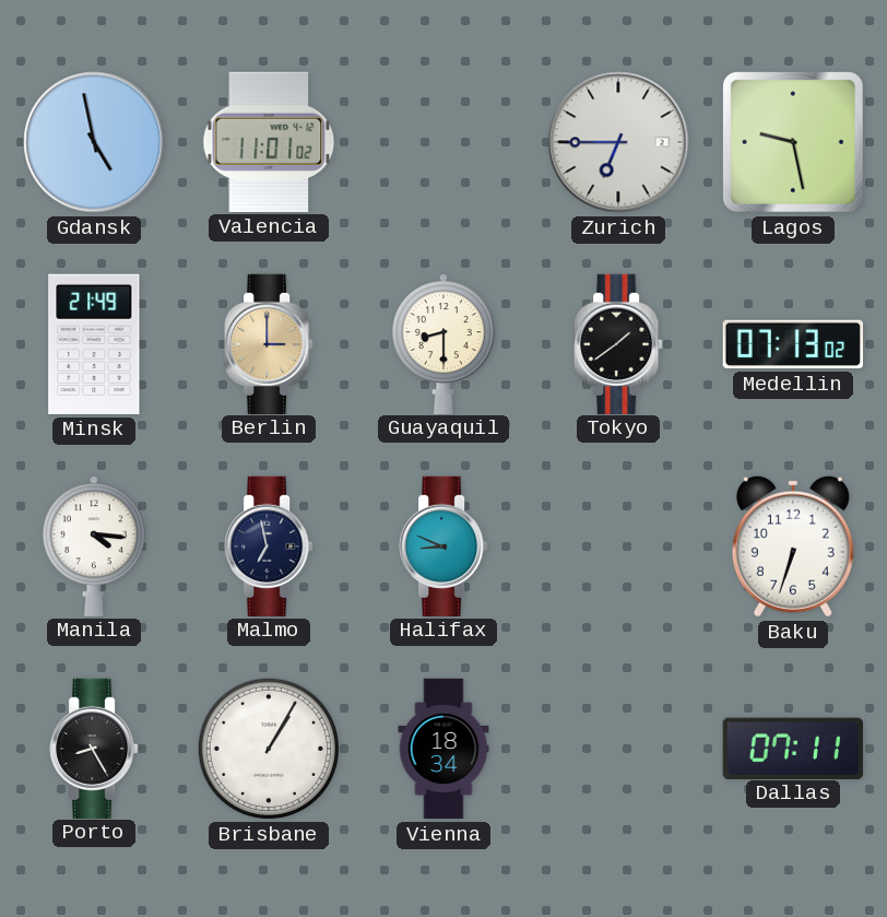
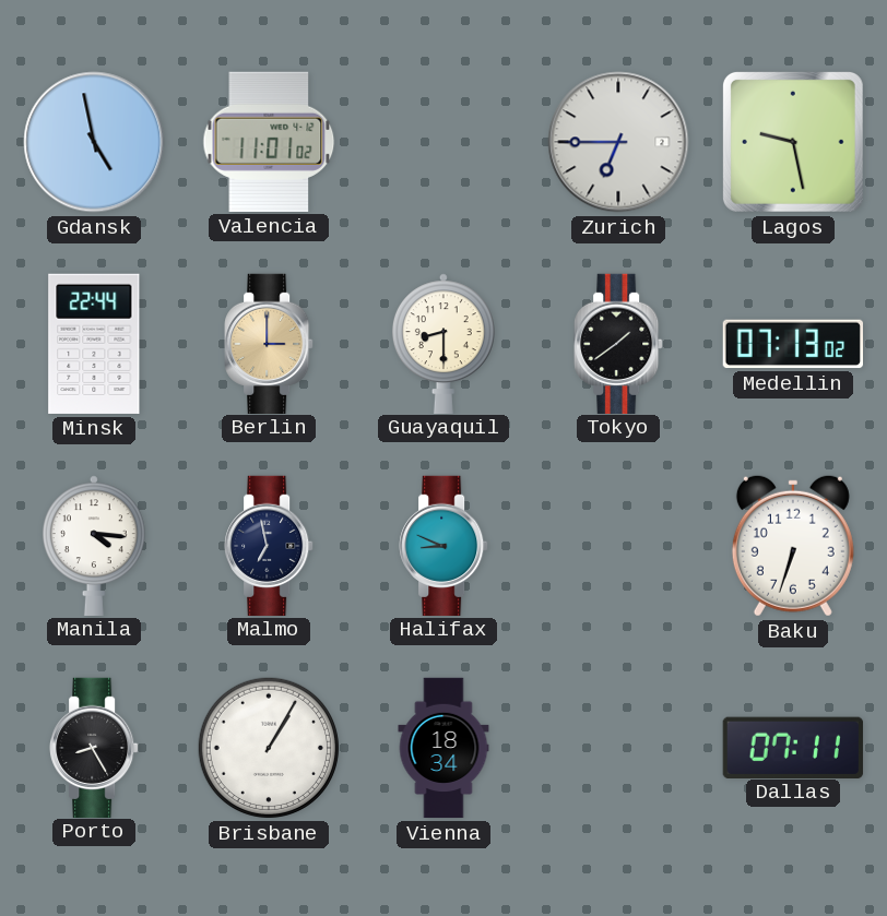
Minsk: 21:49 -> 22:44 (94, 344)
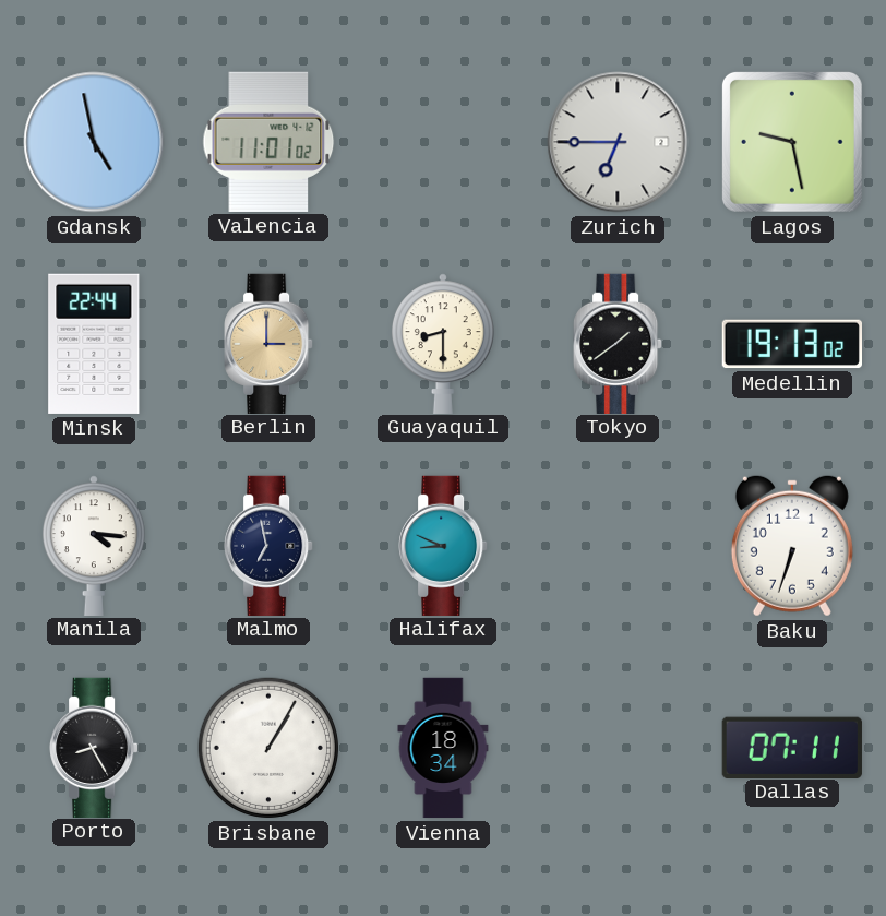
Medellin: 07:13 -> 19:13 (791, 344)
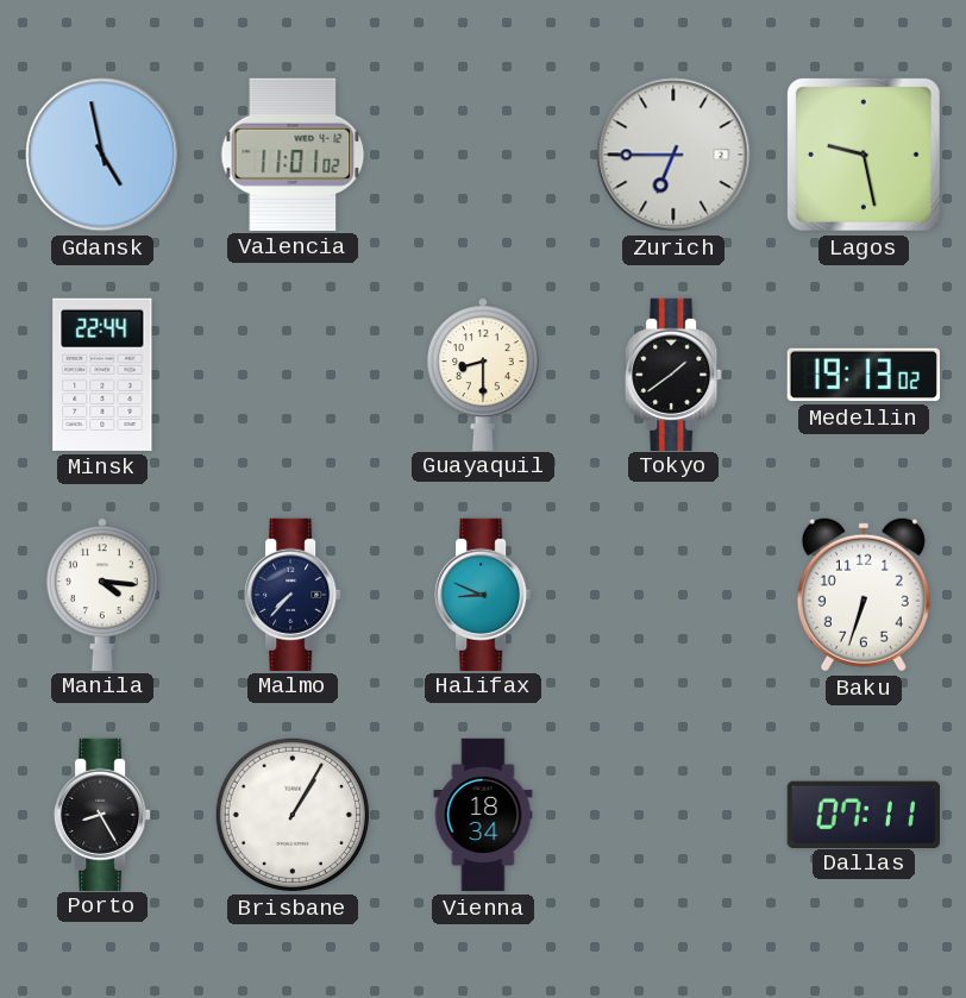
Berlin: 3:00 -> none (268, 343)
Malmo: 6:58 -> 7:37 (293, 594)
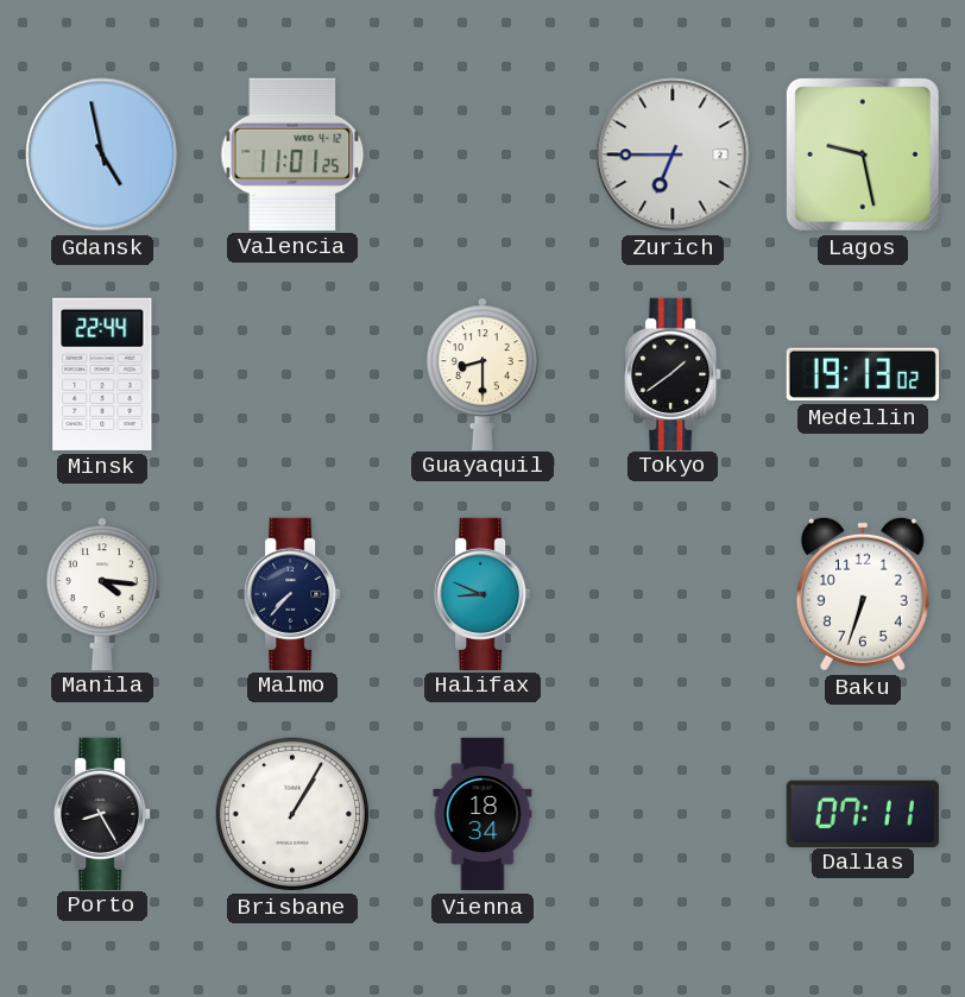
Valencia: 11:01:02 -> 11:01:25 (292, 154)
